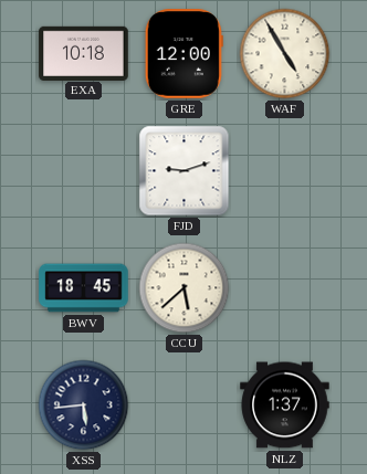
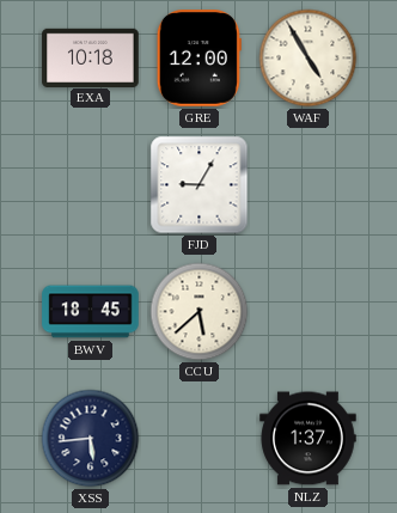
FJD: 9:12 -> 9:05 (200, 185)
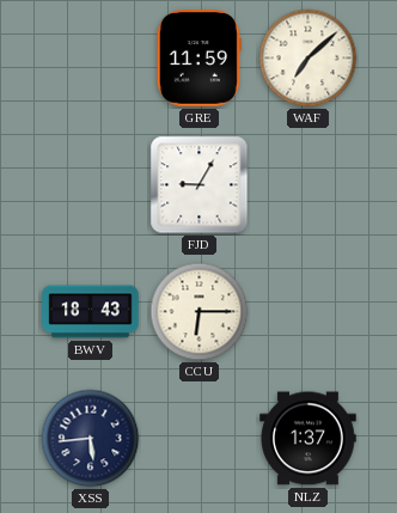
EXA: 10:18 -> none (91, 57)
GRE: 12:00 -> 11:59 (198, 59)
WAF: 4:55 -> 7:08 (309, 59)
BWV: 18:45 -> 18:43 (91, 312)
CCU: 5:38 -> 6:15 (200, 312)
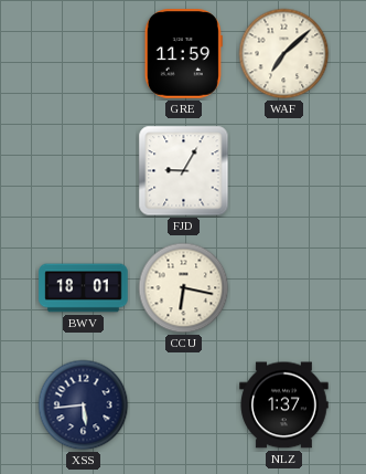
BWV: 18:43 -> 18:01 (84, 288)
CCU: 6:15 -> 6:17 (184, 288)
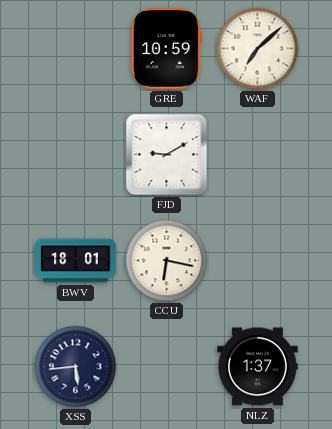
GRE: 11:59 -> 10:59 (166, 49)
FJD: 9:05 -> 9:10 (167, 155)
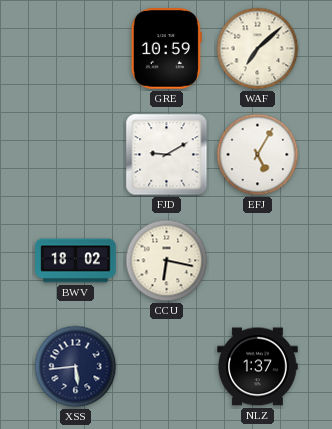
EFJ: none -> 5:05 (258, 155)
BWV: 18:01 -> 18:02 (76, 261)
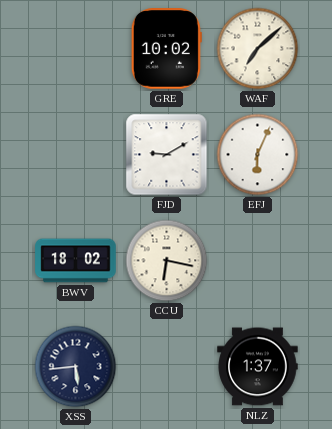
GRE: 10:59 -> 10:02 (166, 49)
EFJ: 5:05 -> 6:04 (258, 155)
